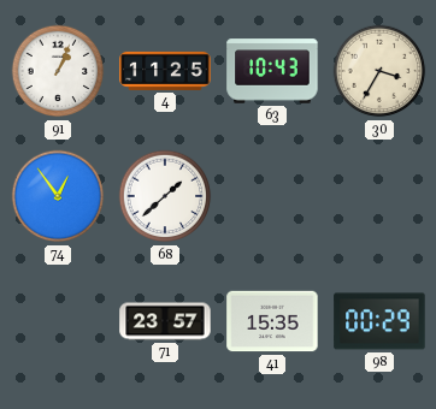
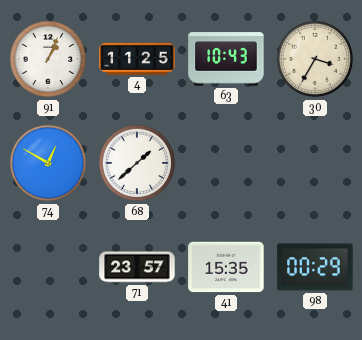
74: 12:54 -> 12:50 (48, 163)
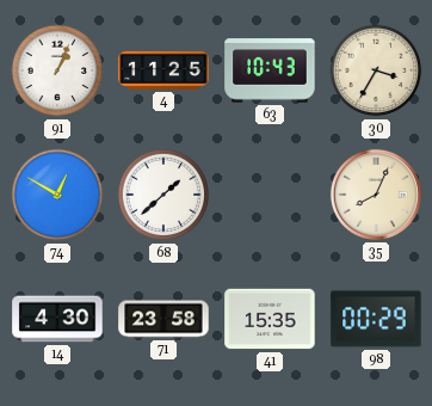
35: none -> 8:04 (376, 195)
14: none -> 4:30 (57, 319)
71: 23:57 -> 23:58 (163, 319)
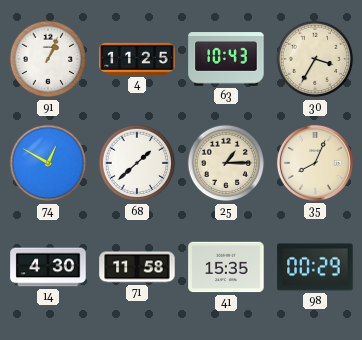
25: none -> 1:15 (226, 163)
71: 23:58 -> 11:58 (137, 267)
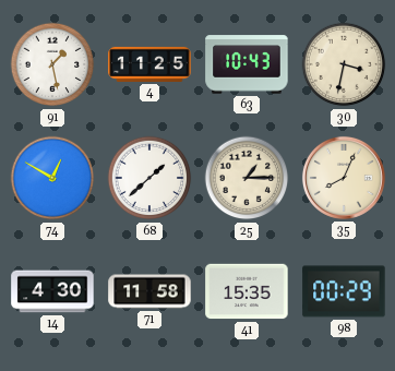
91: 1:04 -> 1:28 (52, 64)
30: 3:35 -> 3:32 (344, 64)
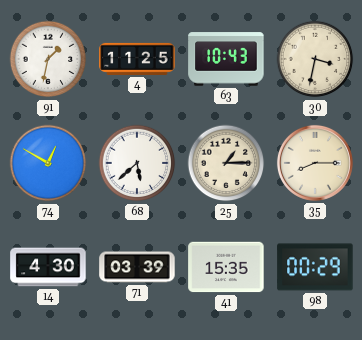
91: 1:28 -> 1:32 (48, 59)
68: 1:38 -> 5:38 (137, 163)
35: 8:04 -> 8:15 (315, 163)
71: 11:58 -> 03:39 (137, 267)
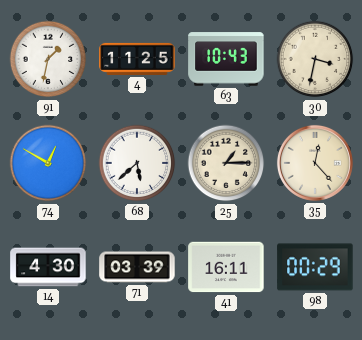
35: 8:15 -> 12:23 (315, 163)
41: 15:35 -> 16:11 (226, 267)
